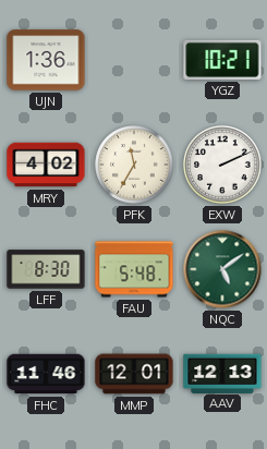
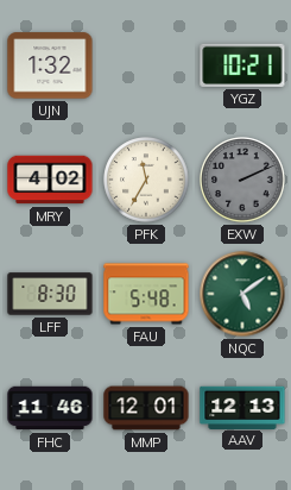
UJN: 1:36 -> 1:32 (50, 65)
EXW dial: white -> grey (242, 180)
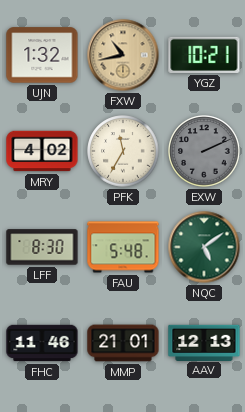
FXW: none -> 10:43 (123, 55)
MMP: 12:01 -> 21:01 (123, 343)
